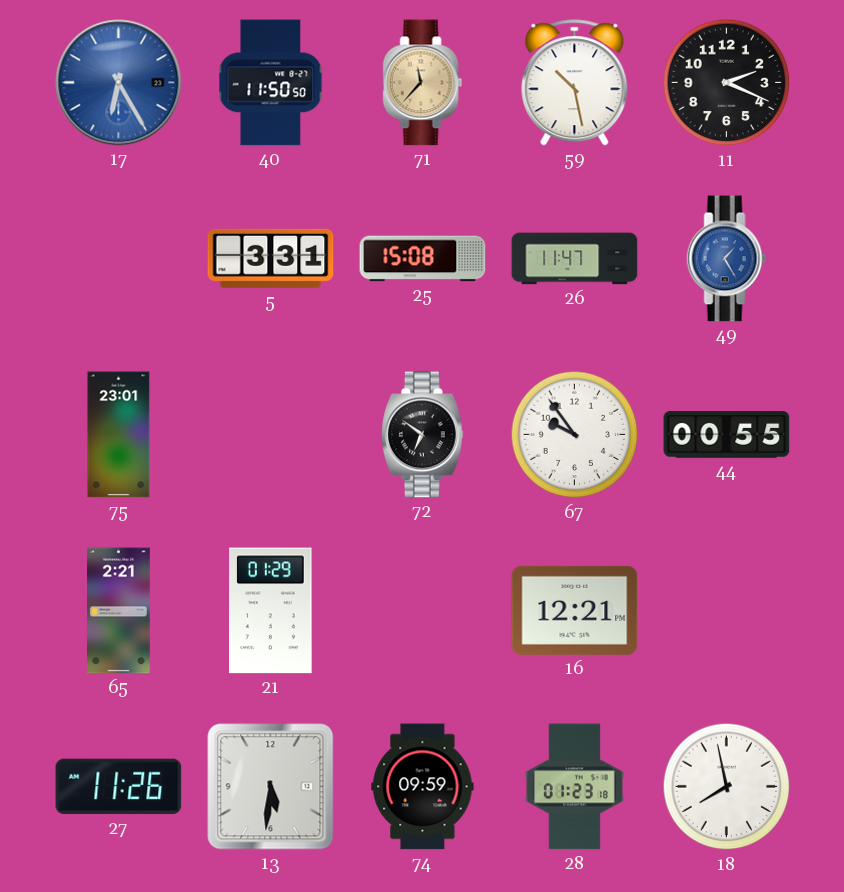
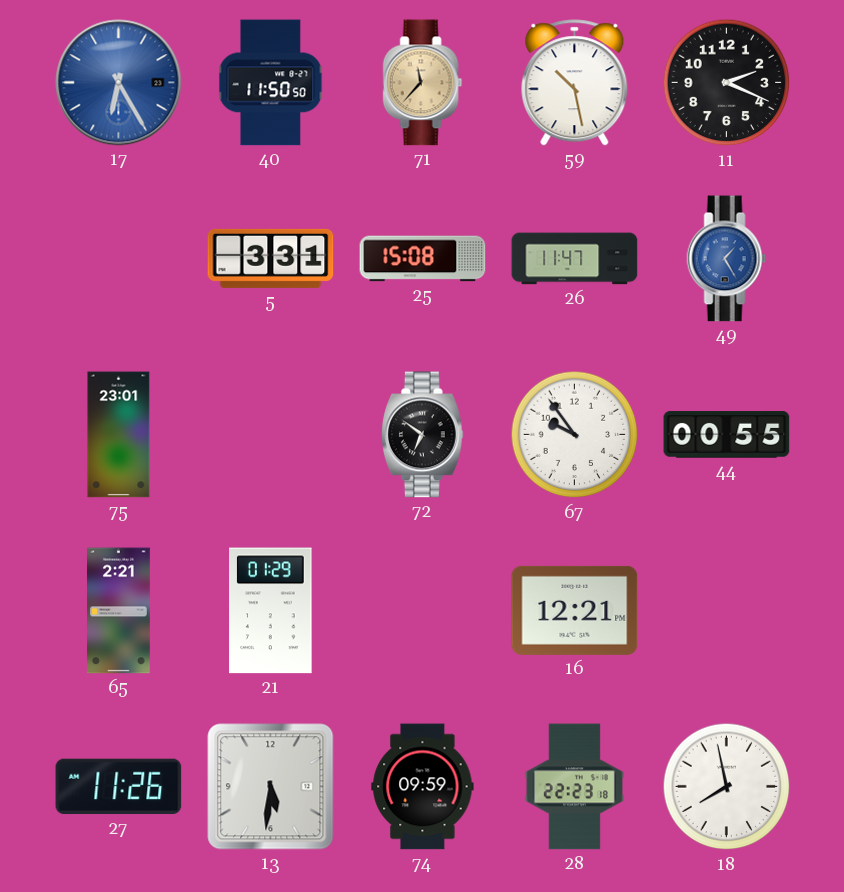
28: 01:23 -> 22:23 (574, 787)
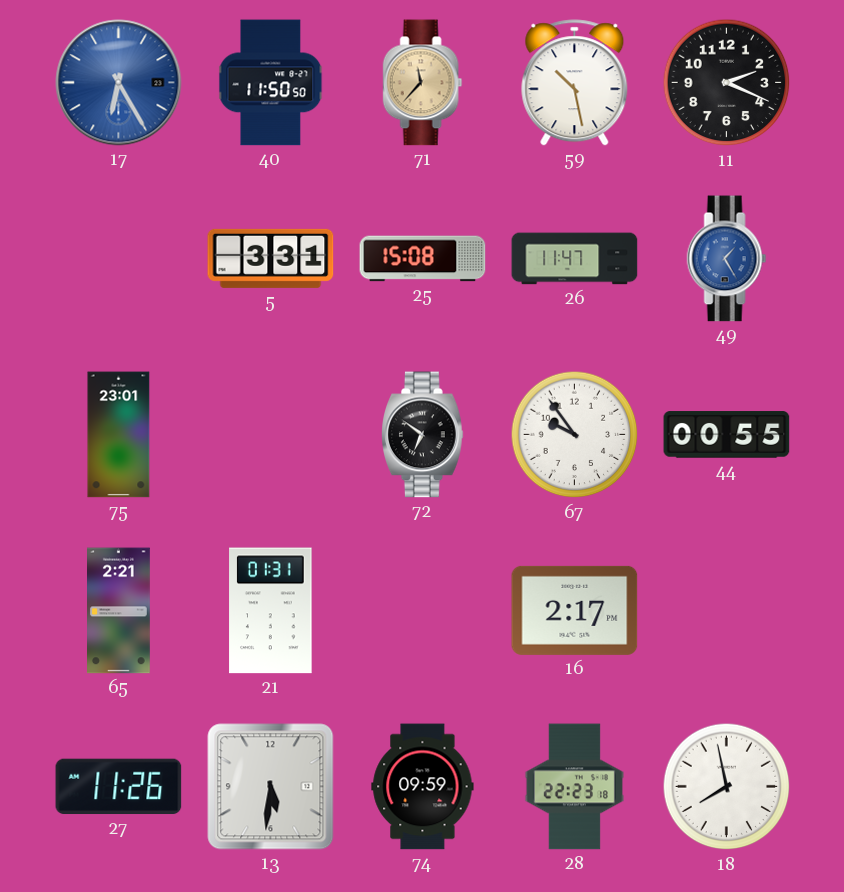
21: 01:29 -> 01:31 (271, 611)
16: 12:21 -> 2:17 (575, 610)
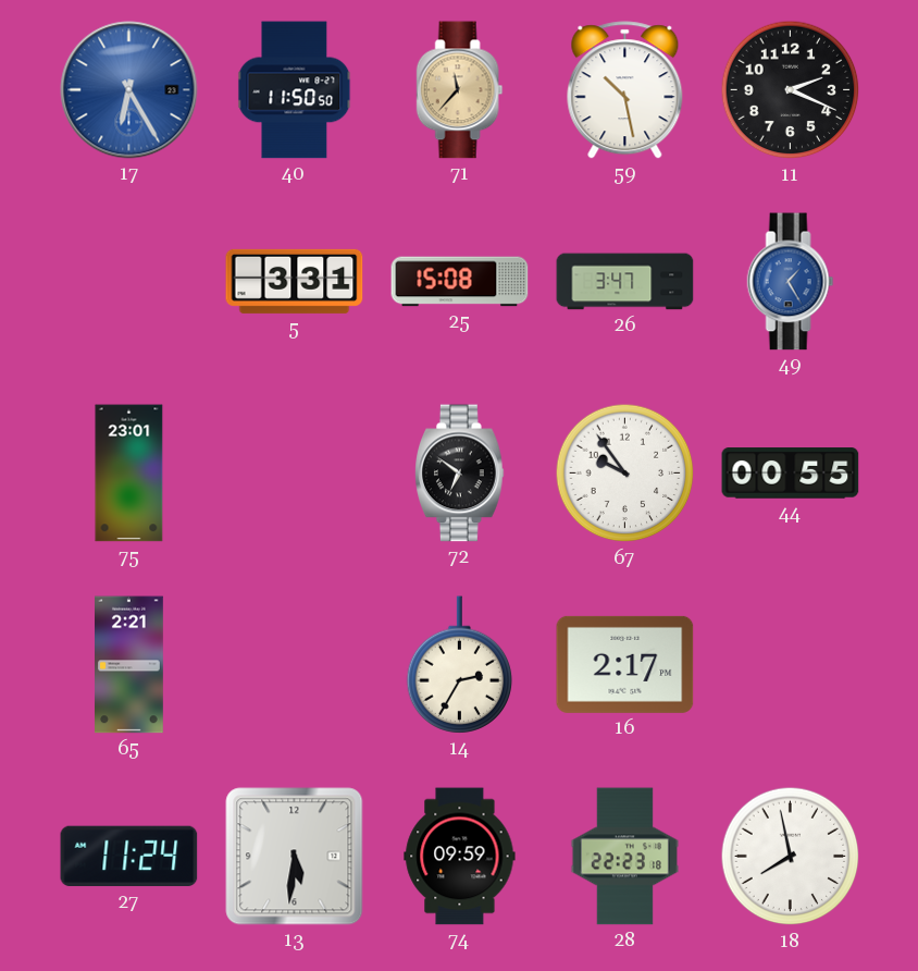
26: 11:47 -> 3:47 (625, 282)
21: 01:31 -> none (271, 611)
14: none -> 2:35 (460, 665)
27: 11:26 -> 11:24 (129, 857)
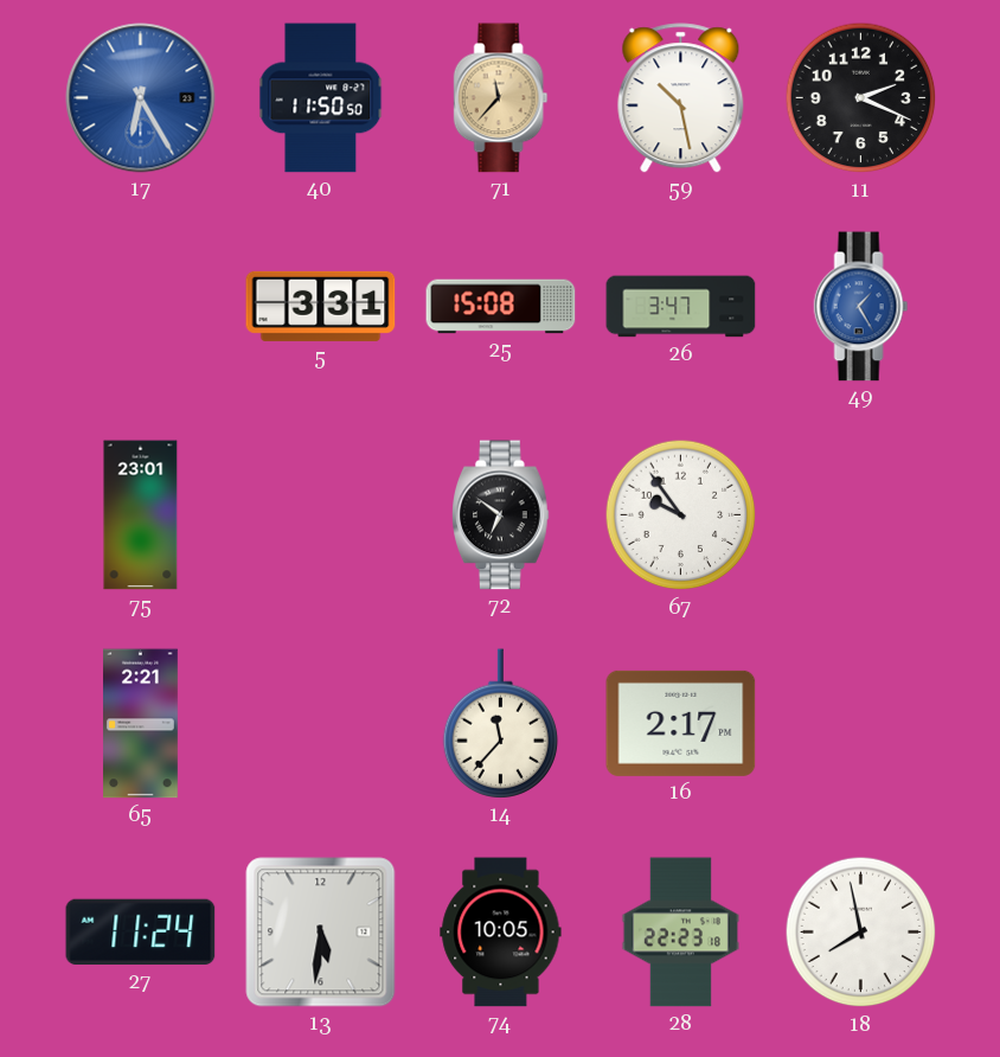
44: 00:55 -> none (791, 474)
14: 2:35 -> 11:37 (501, 724)
74: 09:59 -> 10:05 (501, 933)
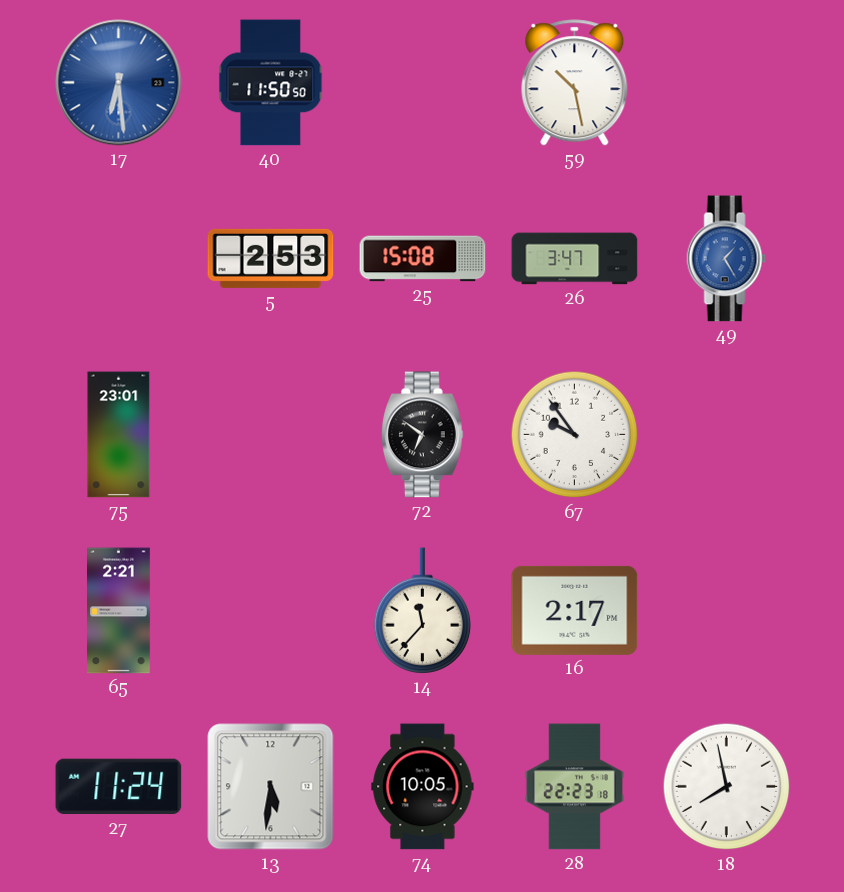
17: 6:25 -> 6:29 (119, 83)
71: 11:37 -> none (501, 98)
11: 2:19 -> none (861, 98)
5: 3:31 -> 2:53 (271, 258)
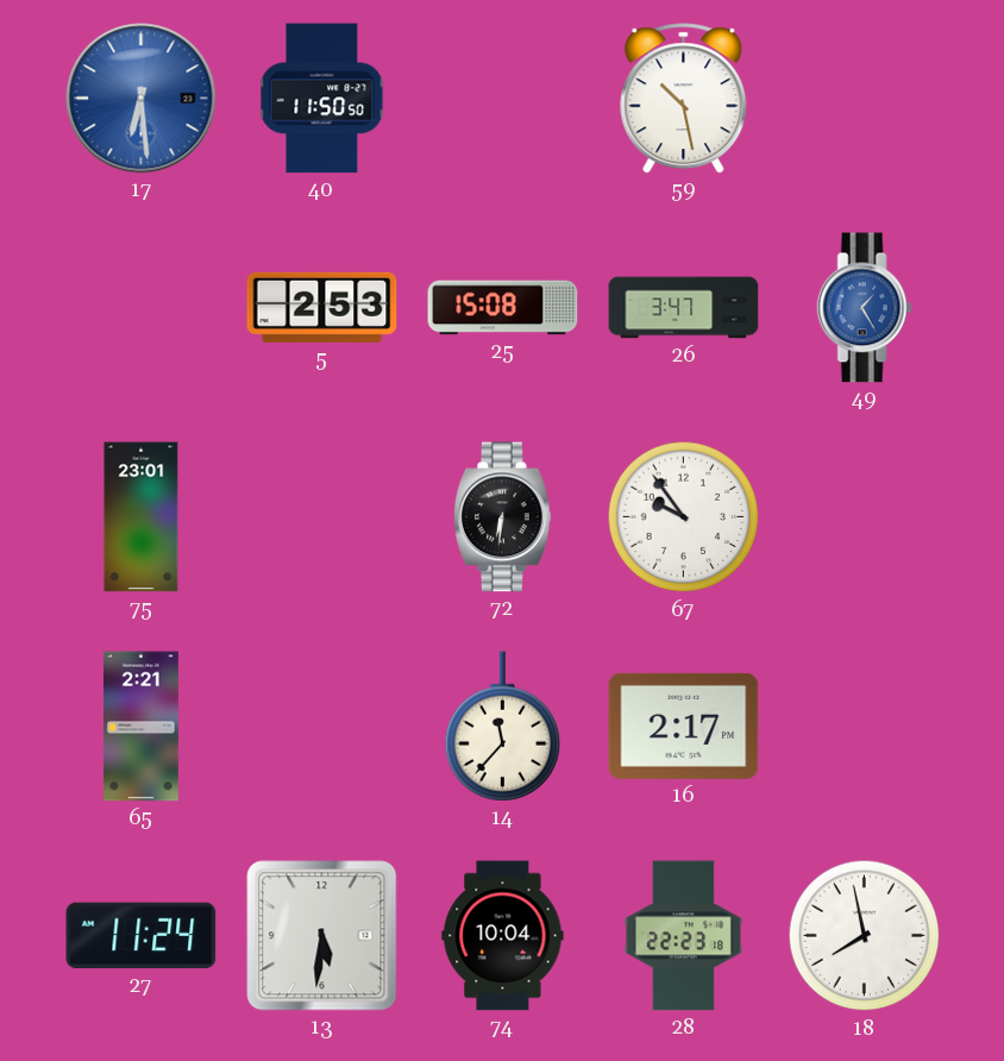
72: 6:51 -> 6:31 (503, 517)
74: 10:05 -> 10:04 (503, 936)
